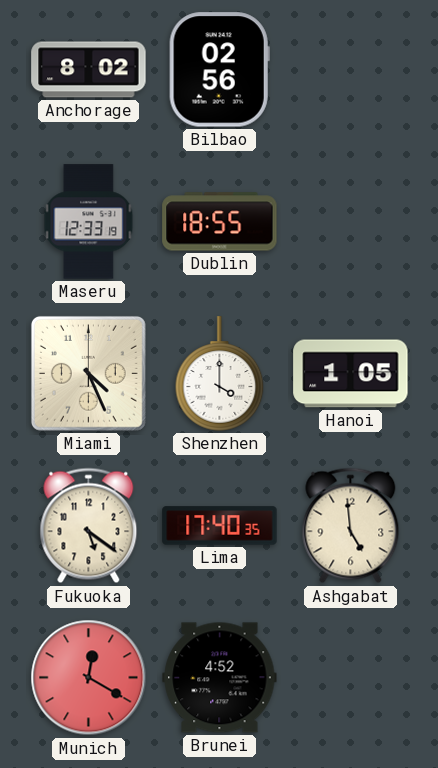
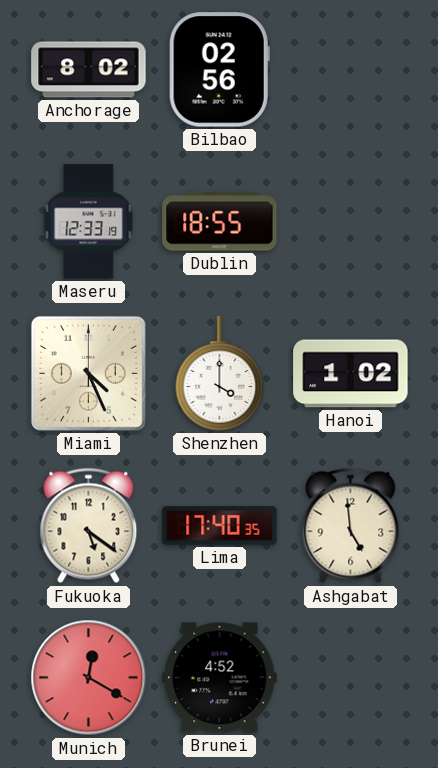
Hanoi: 1:05 -> 1:02 (351, 374)
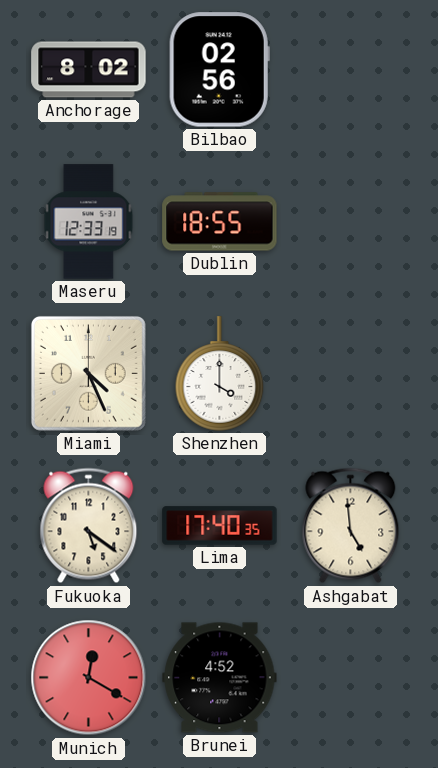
Hanoi: 1:02 -> none (351, 374)
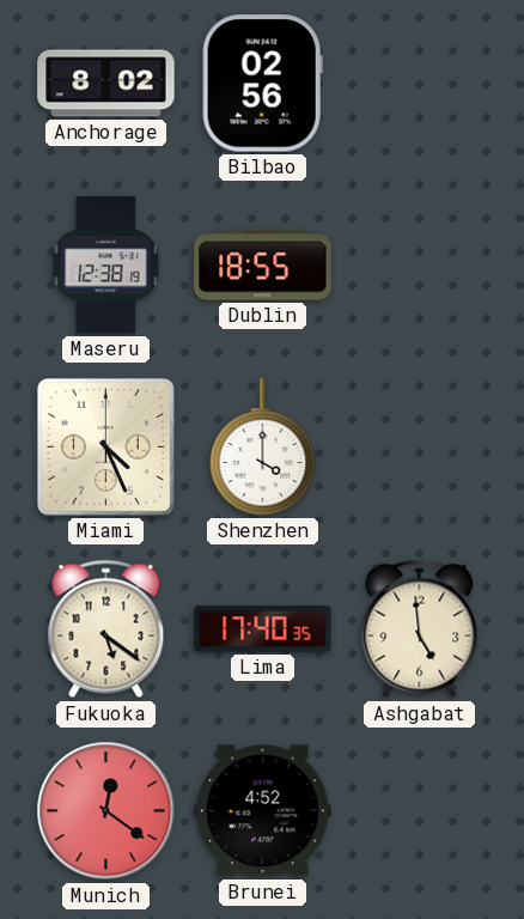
Maseru: 12:33 -> 12:38 (106, 266)
Munich: 12:20 -> 12:21 (106, 811)
